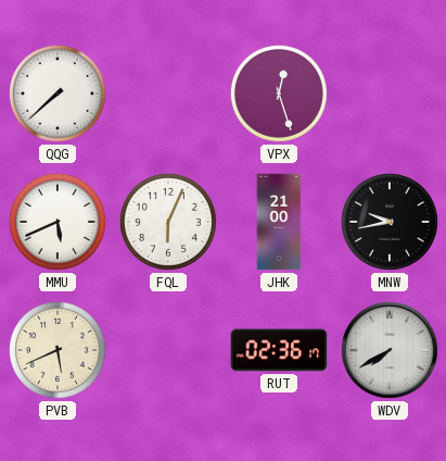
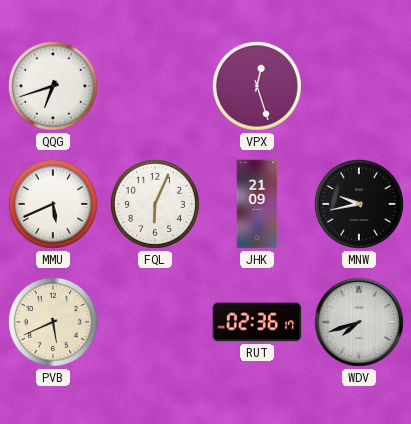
QQG: 7:38 -> 6:42 (53, 86)
JHK: 21:00 -> 21:09 (257, 204)
WDV: 7:40 -> 7:42 (359, 322)
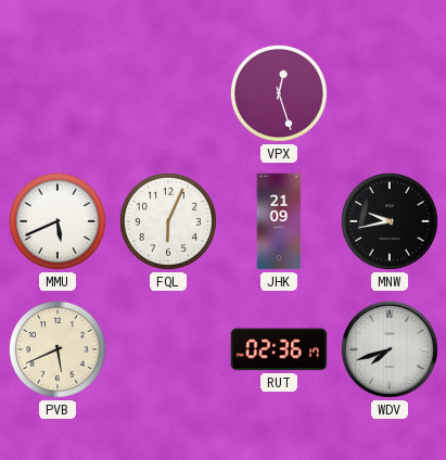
QQG: 6:42 -> none (53, 86)
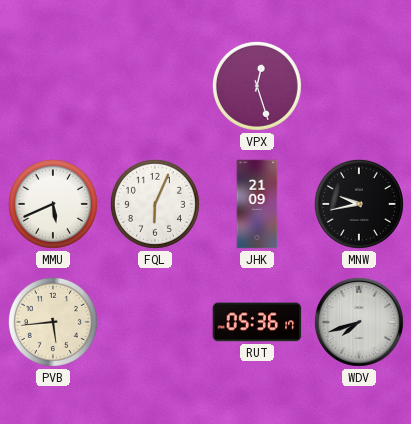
PVB: 5:41 -> 5:44 (53, 322)
RUT: 02:36 -> 05:36 (257, 322)
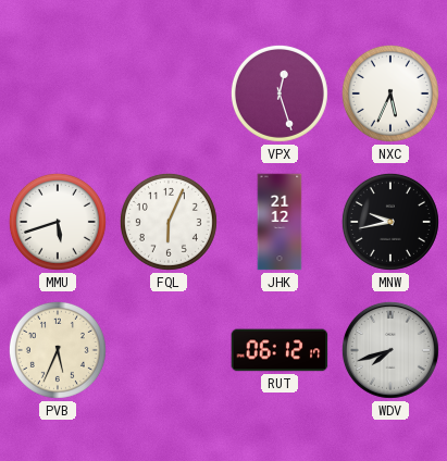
NXC: none -> 5:34 (390, 94)
MMU: 5:41 -> 5:42 (58, 222)
JHK: 21:09 -> 21:12 (280, 222)
PVB: 5:44 -> 5:34 (58, 350)
RUT: 05:36 -> 06:12 (280, 350)
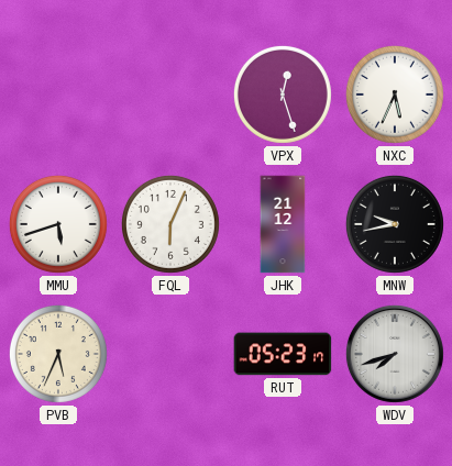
RUT: 06:12 -> 05:23 (283, 354)
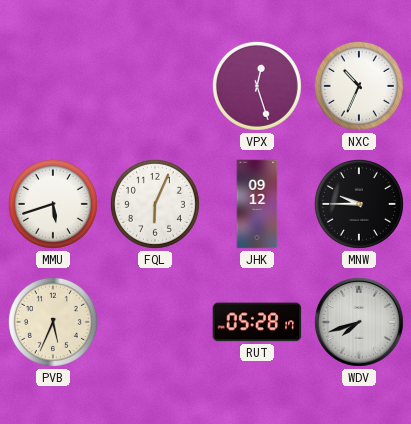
NXC: 5:34 -> 10:34 (359, 86)
JHK: 21:12 -> 09:12 (257, 204)
MNW: 9:43 -> 9:45 (359, 204)
RUT: 05:23 -> 05:28 (257, 322)
